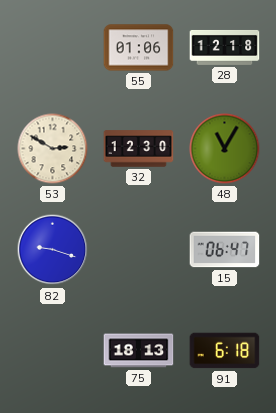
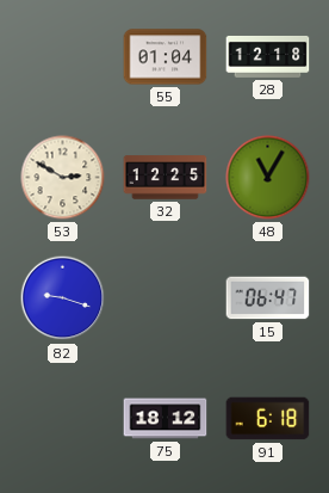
55: 01:06 -> 01:04 (166, 57)
32: 12:30 -> 12:25 (166, 178)
75: 18:13 -> 18:12 (166, 419)
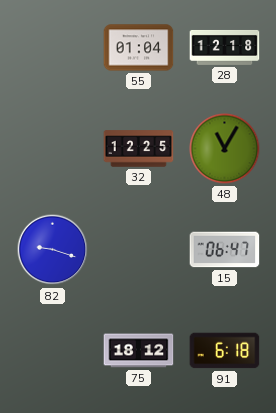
53: 2:50 -> none (63, 178)
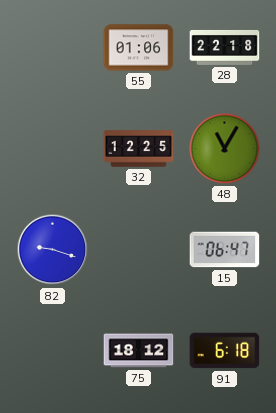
55: 01:04 -> 01:06 (139, 48)
28: 12:18 -> 22:18 (225, 47)
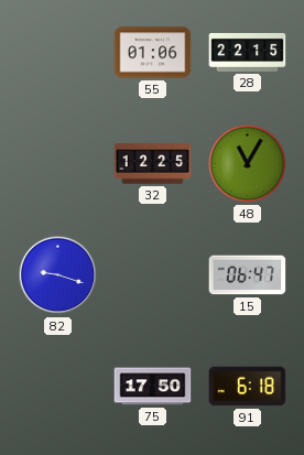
28: 22:18 -> 22:15 (248, 52)
75: 18:12 -> 17:50 (153, 387)
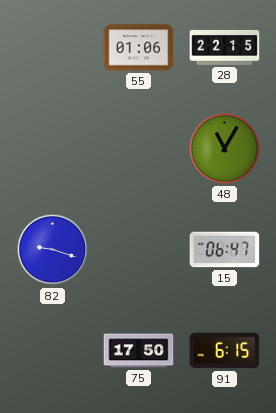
32: 12:25 -> none (153, 164)
91: 6:18 -> 6:15 (225, 351)
